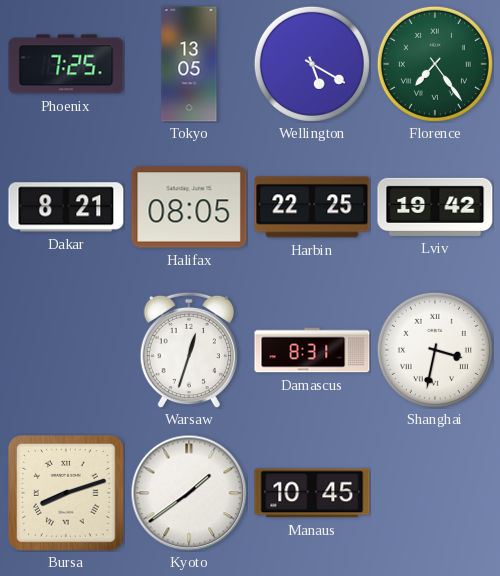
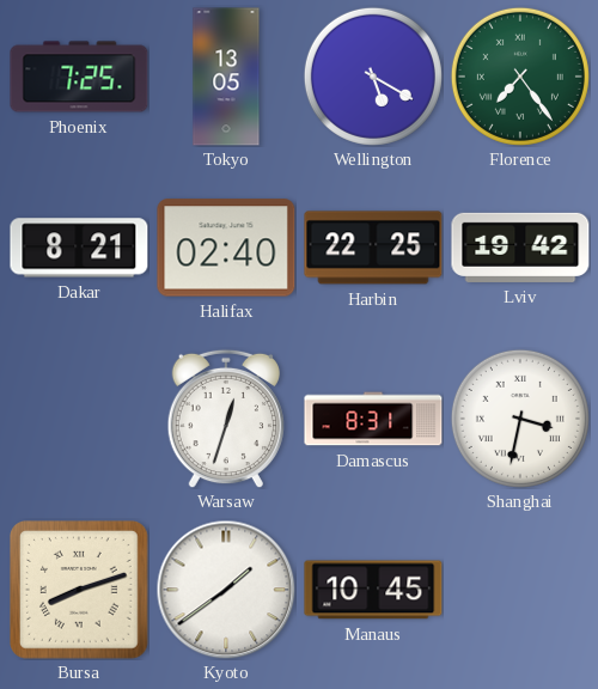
Halifax: 08:05 -> 02:40 (226, 248)
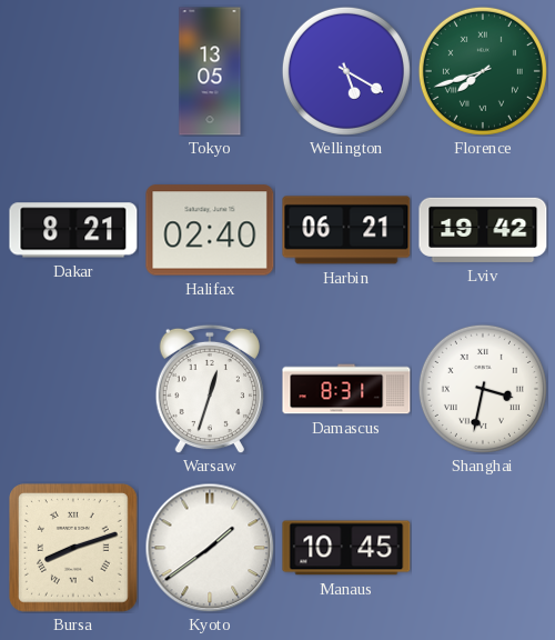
Phoenix: 7:25 -> none (79, 77)
Florence: 7:24 -> 7:42 (483, 71)
Harbin: 22:25 -> 06:21 (346, 230)
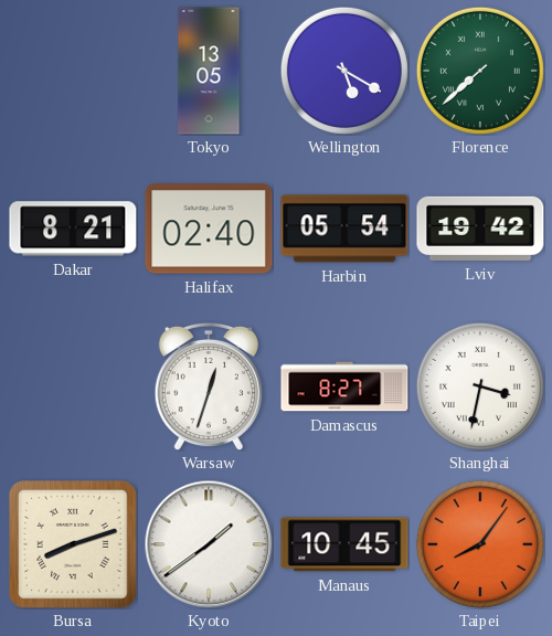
Florence: 7:42 -> 7:38 (480, 71)
Harbin: 06:21 -> 05:54 (344, 229)
Damascus: 8:31 -> 8:27 (344, 386)
Taipei: none -> 8:06 (480, 544)
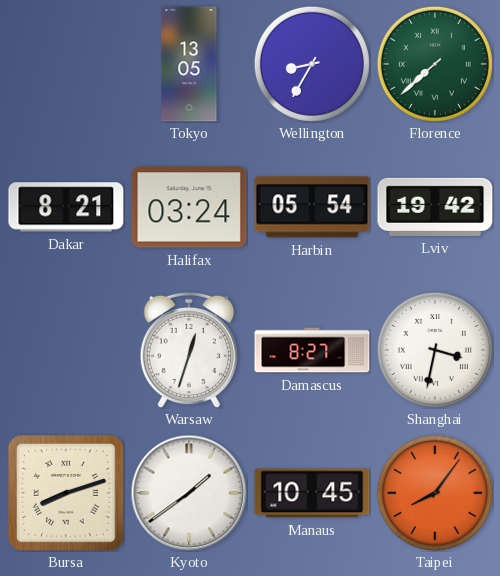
Wellington: 5:20 -> 8:35 (312, 64)
Halifax: 02:40 -> 03:24 (189, 207)
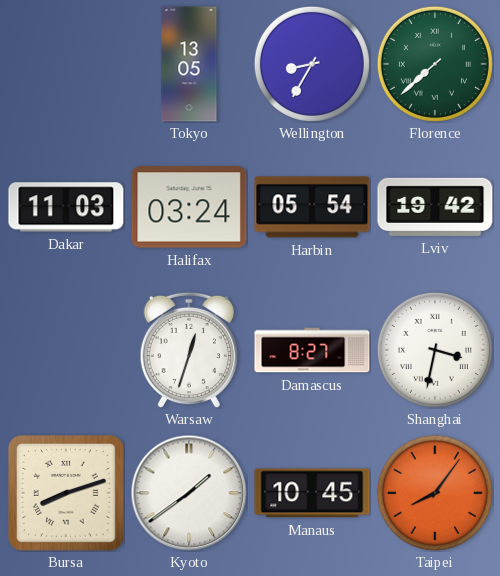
Dakar: 8:21 -> 11:03 (66, 207)
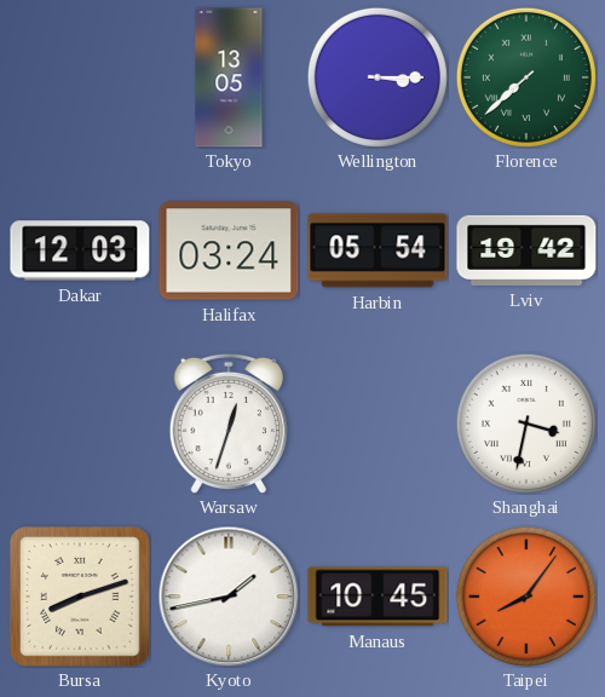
Wellington: 8:35 -> 3:15 (378, 77)
Dakar: 11:03 -> 12:03 (80, 250)
Damascus: 8:27 -> none (312, 350)
Kyoto: 1:39 -> 1:43 (229, 597)
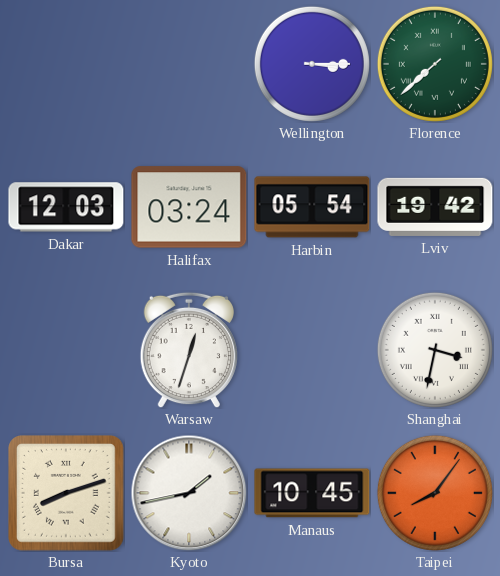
Tokyo: 13:05 -> none (229, 77)
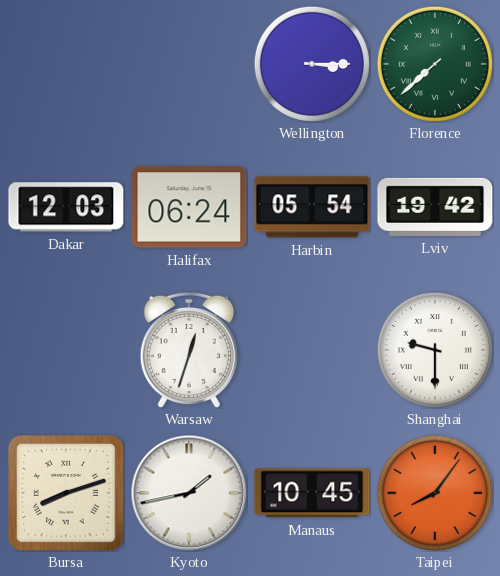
Halifax: 03:24 -> 06:24 (189, 207)
Shanghai: 3:32 -> 9:30 (435, 350)
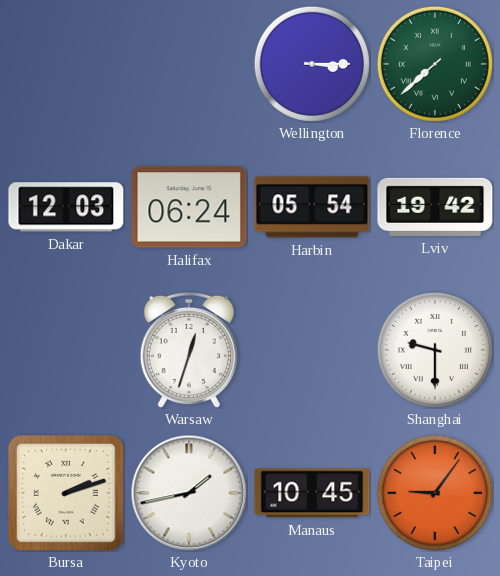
Bursa: 8:12 -> 2:12 (67, 494)
Taipei: 8:06 -> 9:06 (435, 493)
